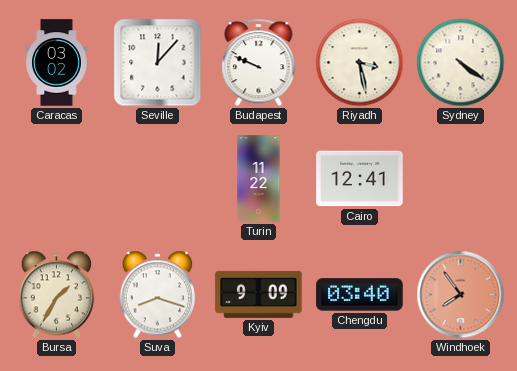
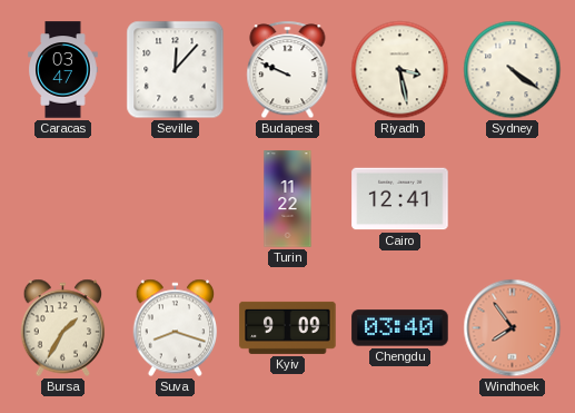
Caracas: 03:02 -> 03:47 (63, 70)
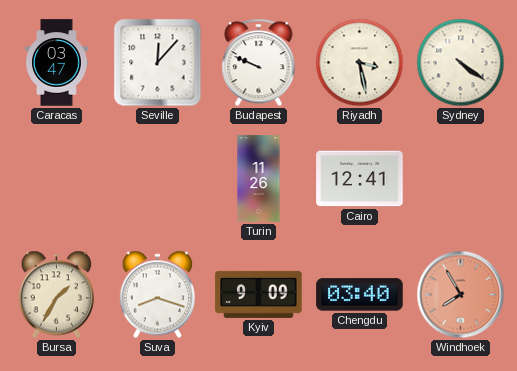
Turin: 11:22 -> 11:26 (259, 179)
Windhoek: 7:54 -> 7:55 (461, 295)
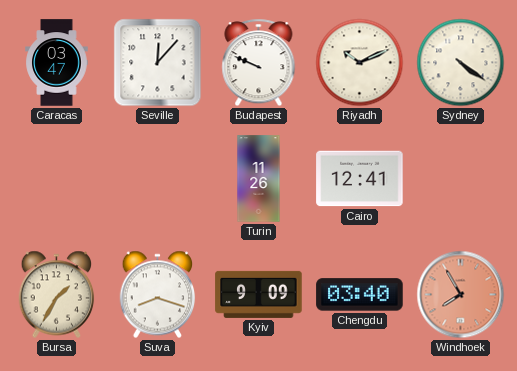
Riyadh: 3:28 -> 10:11 (360, 63)
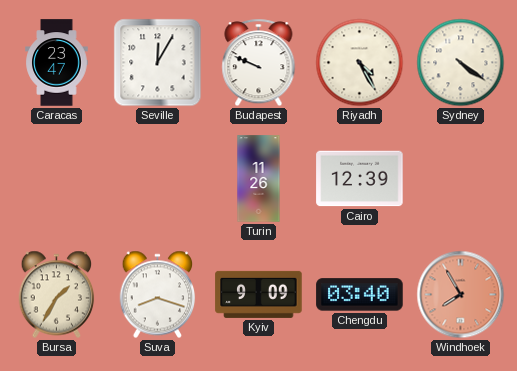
Caracas: 03:47 -> 23:47 (57, 63)
Seville: 12:07 -> 12:05 (158, 63)
Riyadh: 10:11 -> 4:25 (360, 63)
Cairo: 12:41 -> 12:39 (360, 179)
